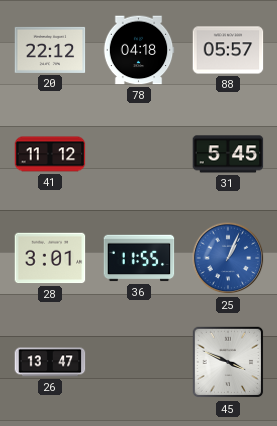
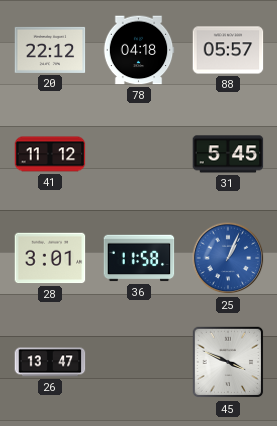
36: 11:55 -> 11:58 (139, 258)
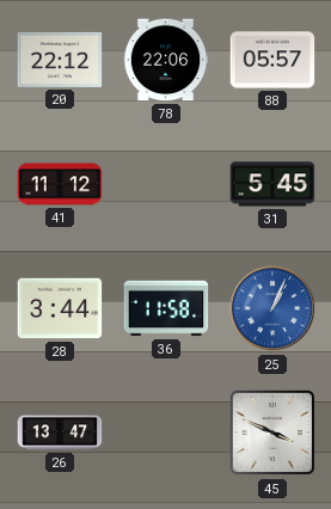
78: 04:18 -> 22:06 (166, 60)
28: 3:01 -> 3:44 (60, 308)
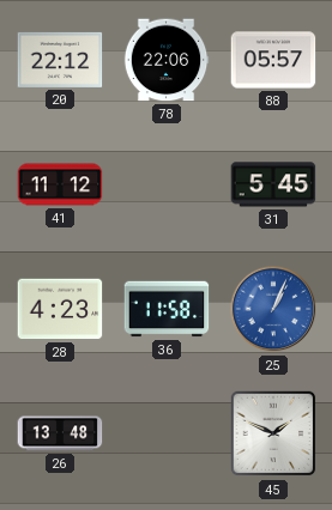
28: 3:44 -> 4:23 (60, 309)
26: 13:47 -> 13:48 (60, 433)
45: 3:49 -> 1:49 (273, 433)
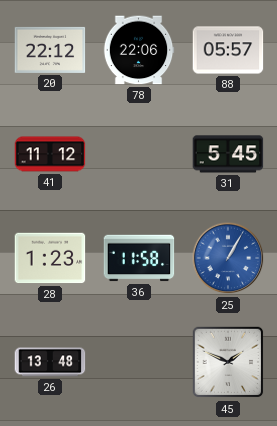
28: 4:23 -> 1:23 (50, 258)
25: 1:04 -> 1:05 (228, 258)
